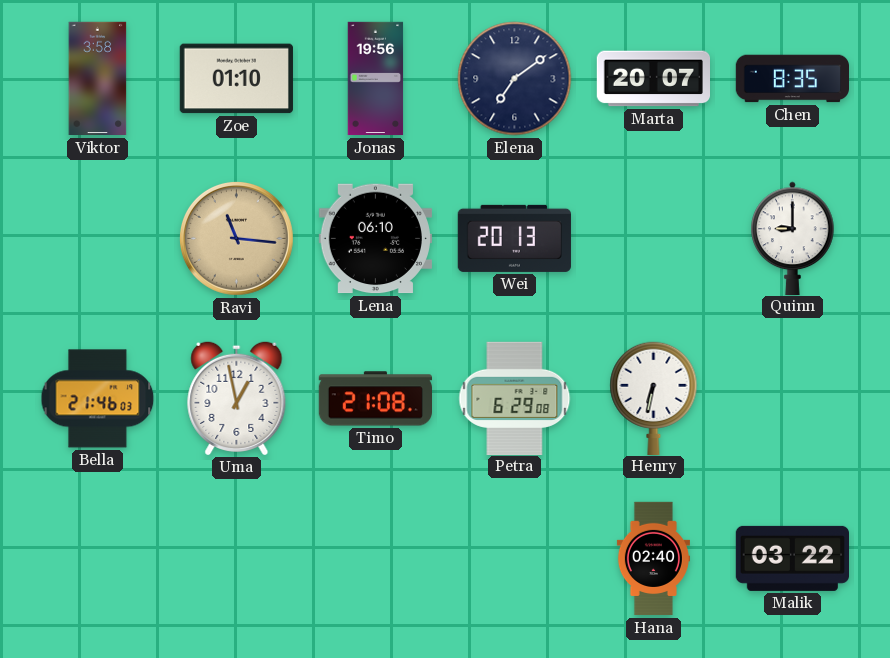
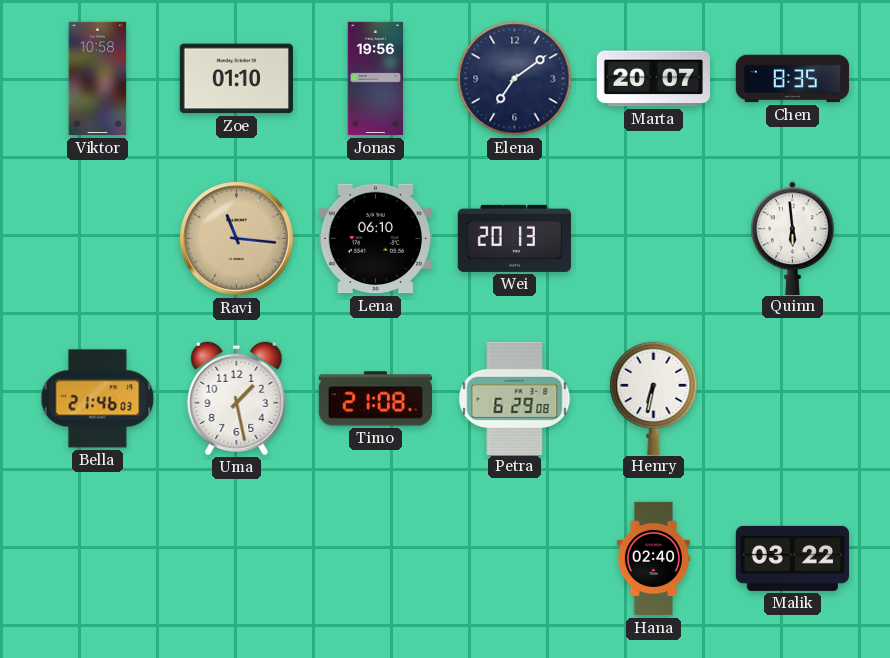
Viktor: 3:58 -> 10:58 (98, 79)
Quinn: 9:00 -> 5:59 (793, 238)
Uma: 12:58 -> 1:28 (237, 398)
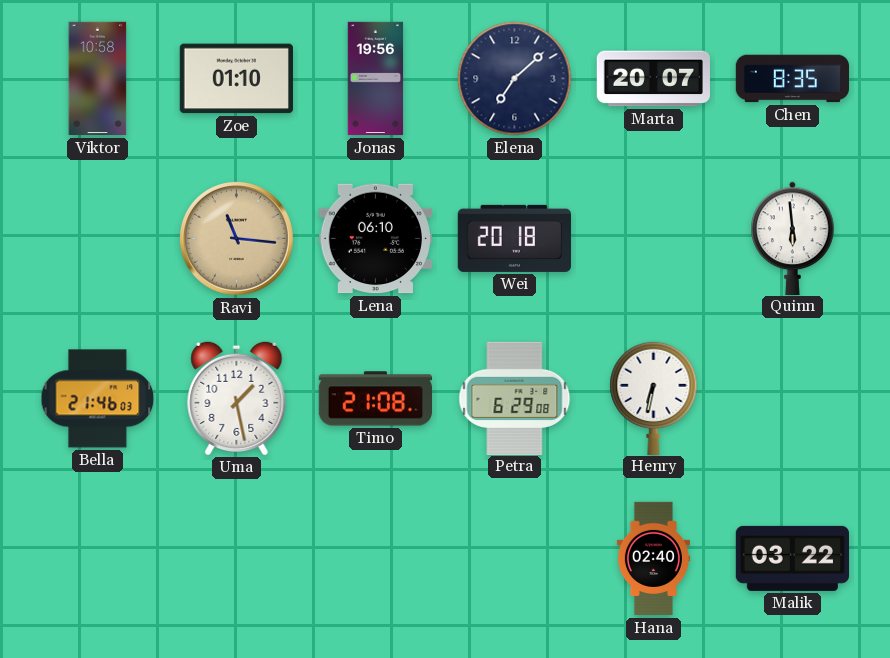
Elena: 7:09 -> 7:08 (515, 79)
Wei: 20:13 -> 20:18 (514, 238)
